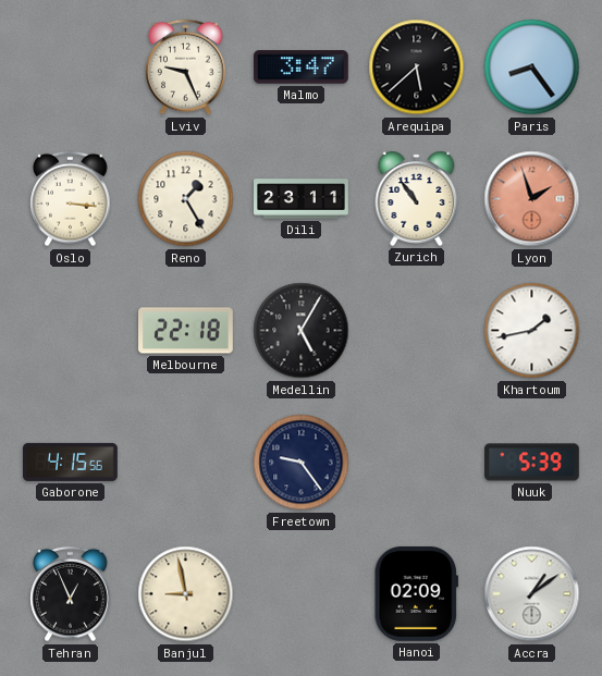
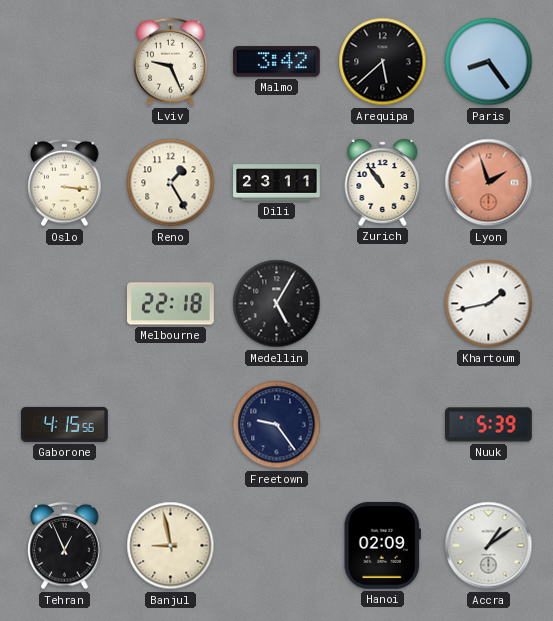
Malmo: 3:47 -> 3:42 (277, 62)
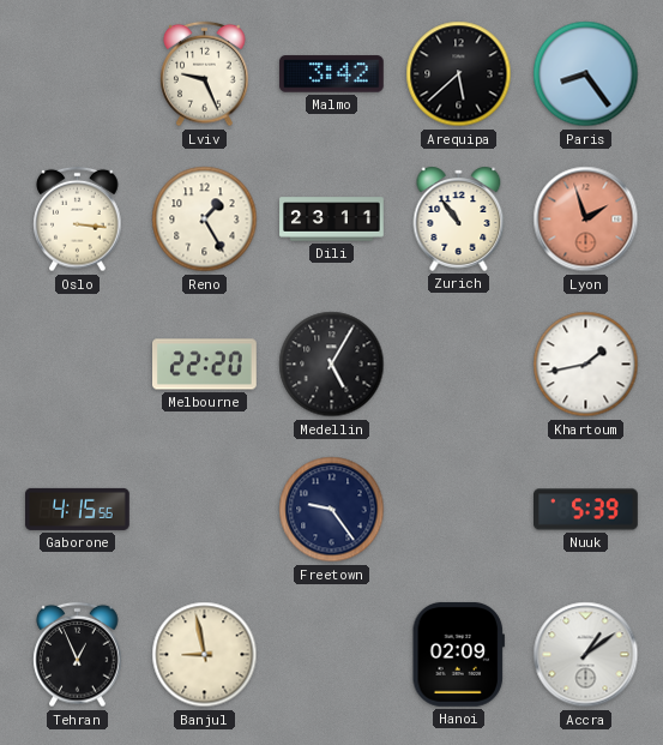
Melbourne: 22:18 -> 22:20 (205, 365)
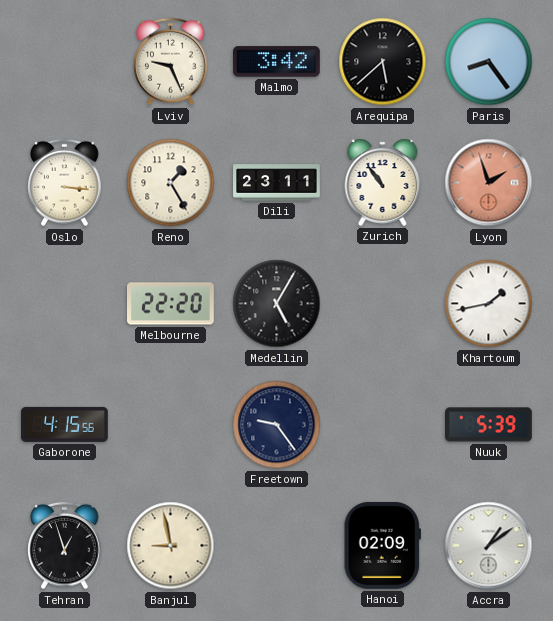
Tehran: 12:56 -> 12:57 (65, 546)
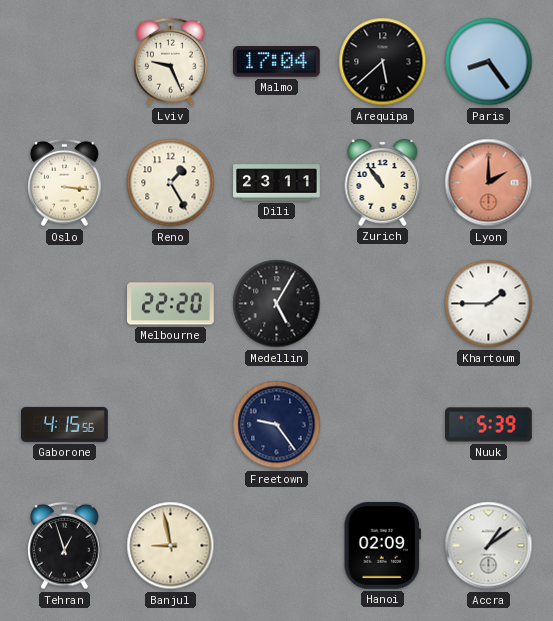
Malmo: 3:42 -> 17:04 (277, 62)
Lyon: 1:57 -> 2:00 (489, 183)
Khartoum: 1:43 -> 1:45 (489, 304)
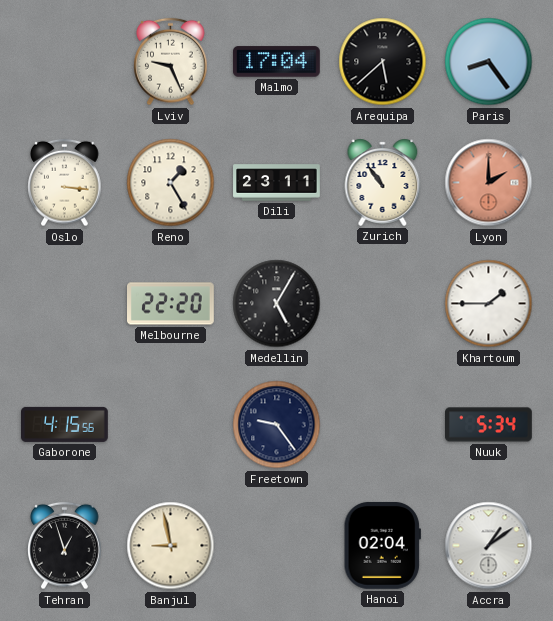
Nuuk: 5:39 -> 5:34 (489, 425)
Hanoi: 02:09 -> 02:04 (382, 545)
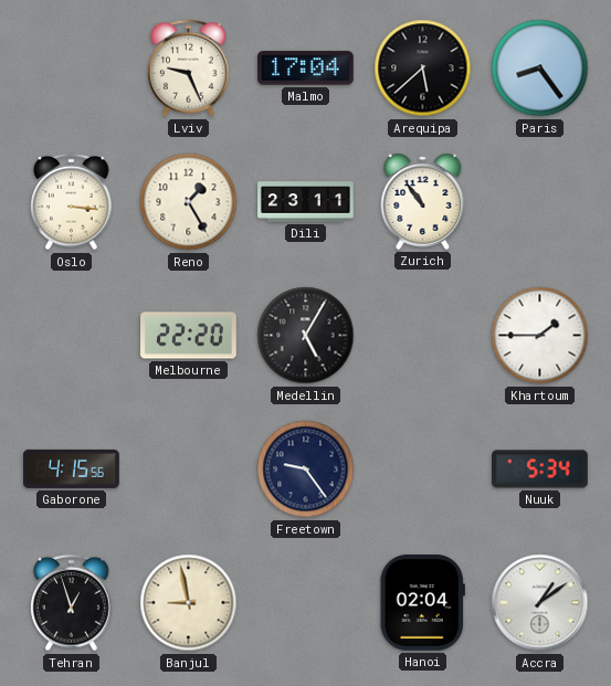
Lyon: 2:00 -> none (489, 183)
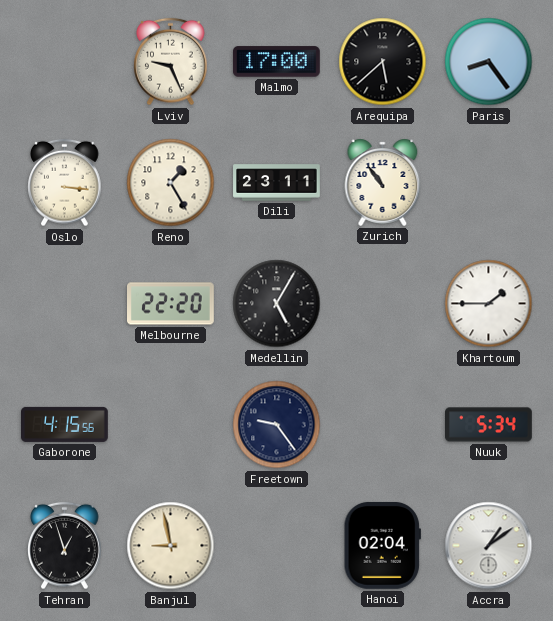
Malmo: 17:04 -> 17:00 (277, 62)
